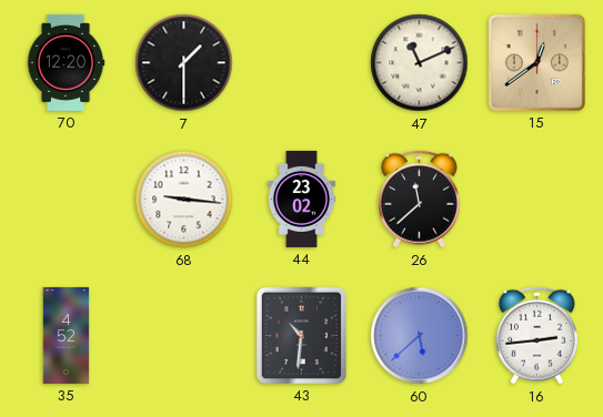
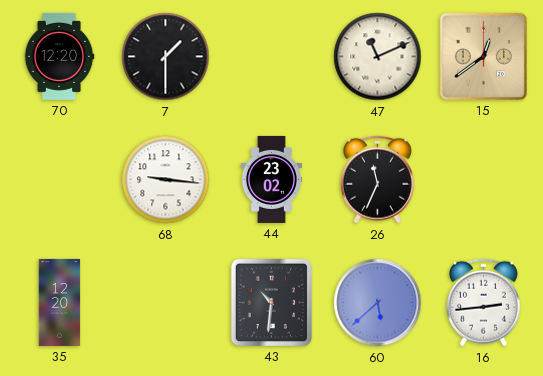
26: 11:38 -> 11:34 (377, 180)
35: 4:52 -> 12:20 (60, 302)
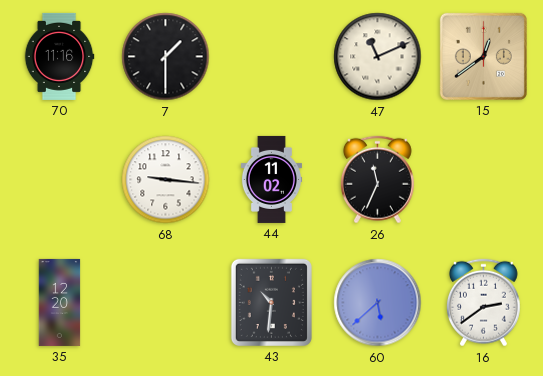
70: 12:20 -> 11:16 (59, 56)
44: 23:02 -> 11:02 (271, 179)
16: 2:44 -> 2:39 (483, 303)
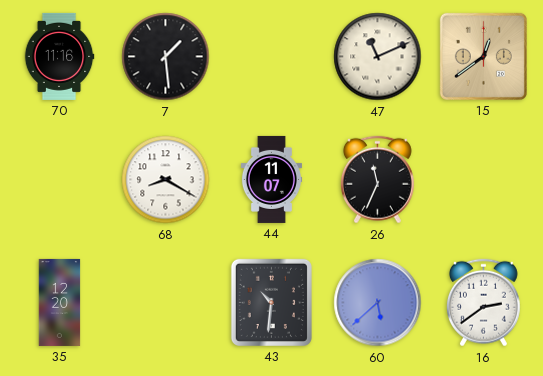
7: 1:30 -> 1:29 (166, 57)
68: 9:16 -> 8:20 (166, 180)
44: 11:02 -> 11:07 (271, 179)
